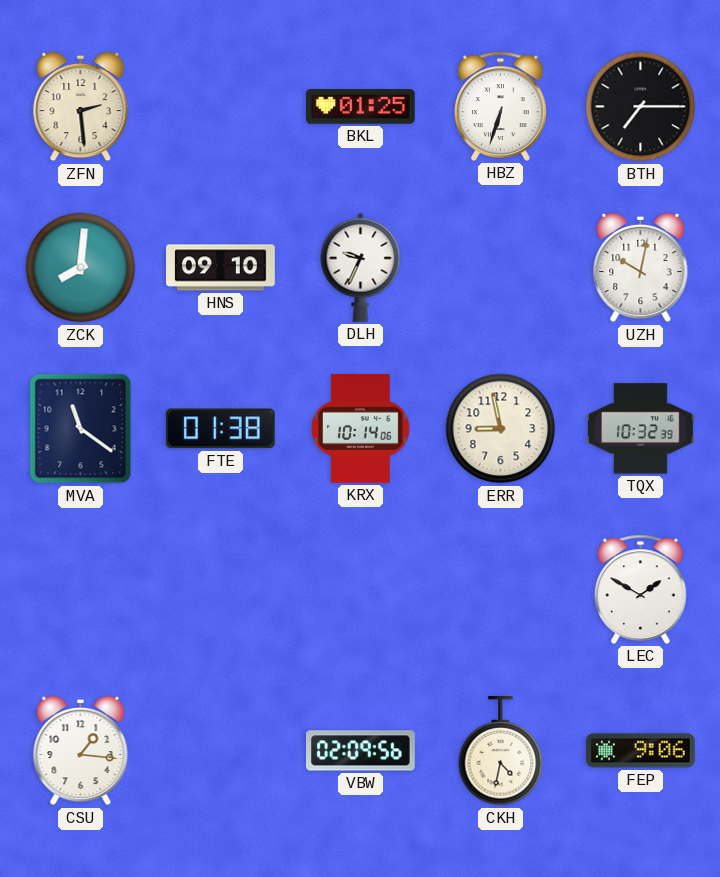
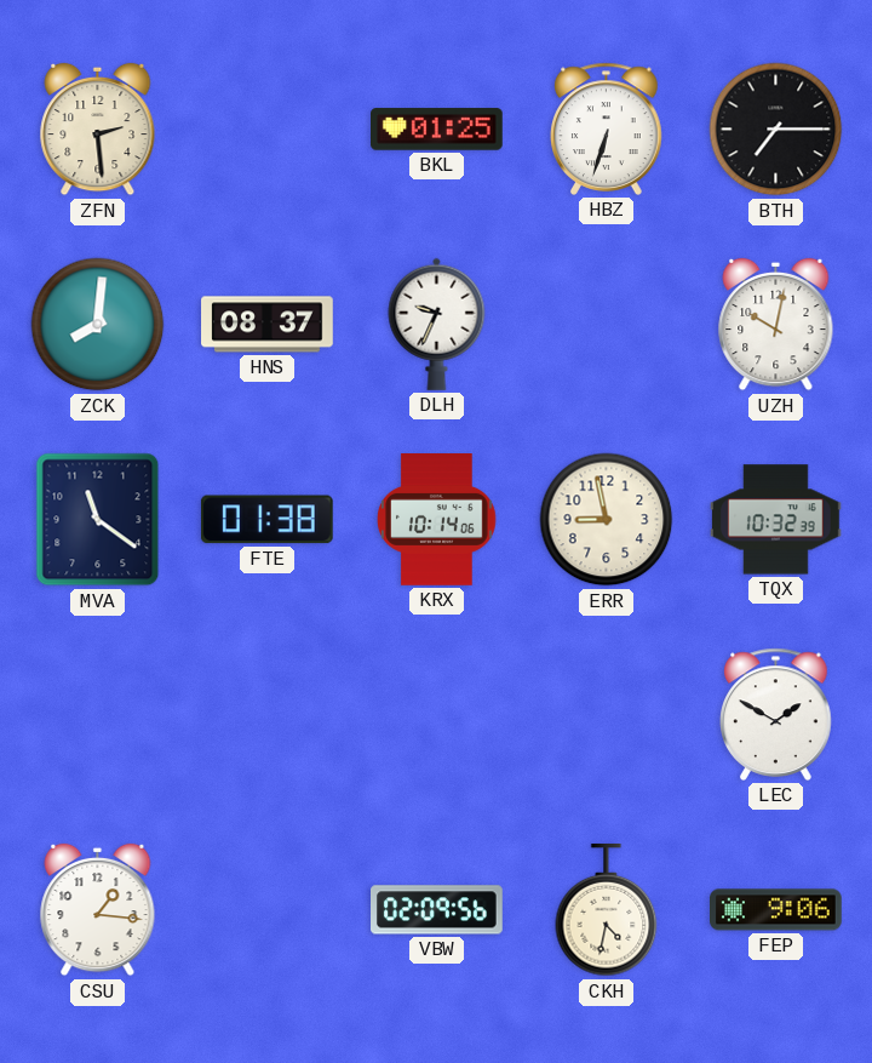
HNS: 09:10 -> 08:37 (268, 325)
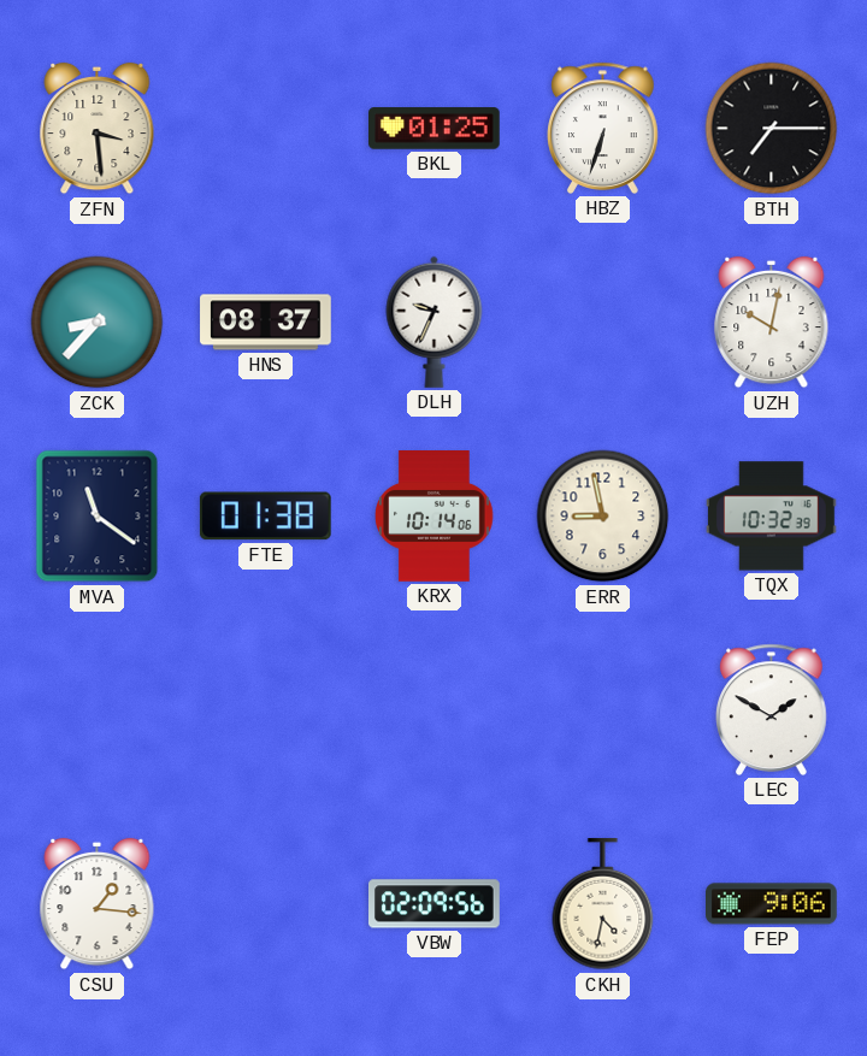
ZFN: 2:29 -> 3:29 (98, 129)
ZCK: 8:01 -> 8:37 (98, 323)
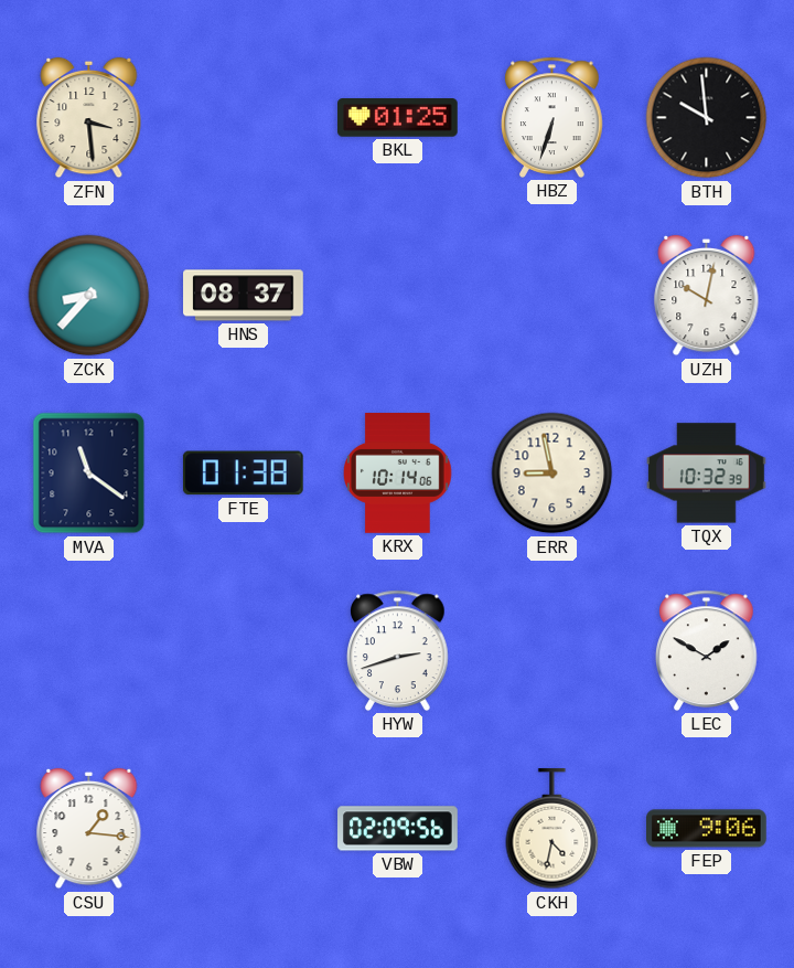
BTH: 7:15 -> 9:59 (707, 118)
DLH: 9:34 -> none (435, 321)
HYW: none -> 2:42 (398, 650)
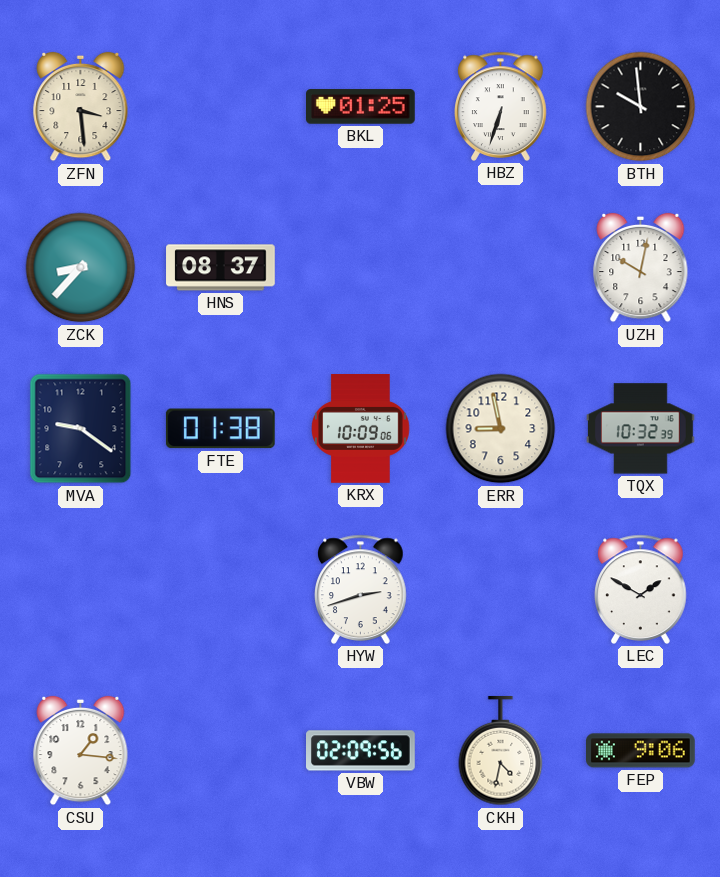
MVA: 11:21 -> 9:21 (81, 429)
KRX: 10:14 -> 10:09 (361, 429)
